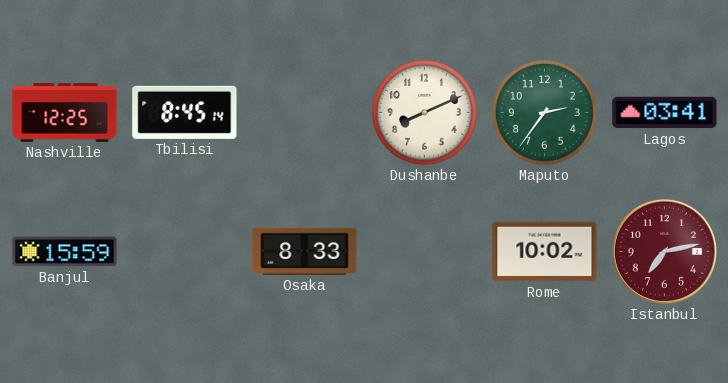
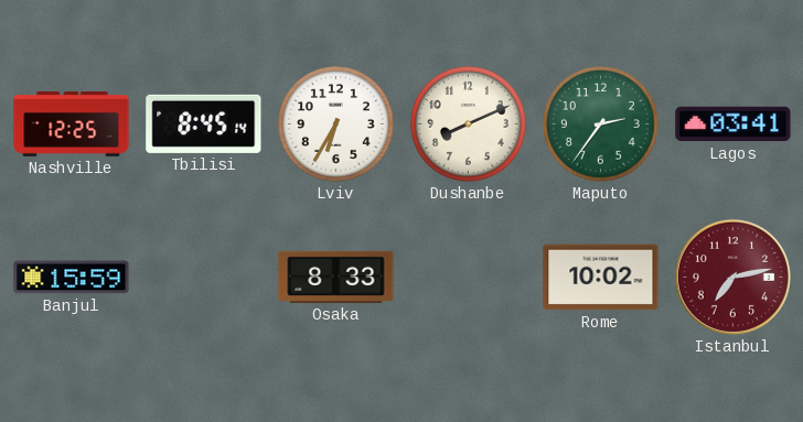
Lviv: none -> 6:35 (336, 125)
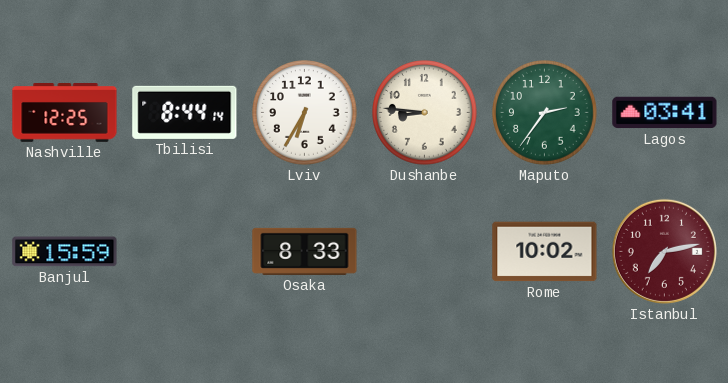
Tbilisi: 8:45 -> 8:44 (185, 112)
Dushanbe: 8:11 -> 8:46 (425, 113)
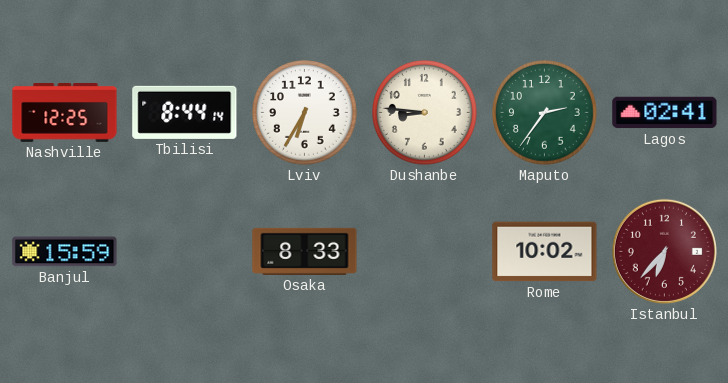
Lagos: 03:41 -> 02:41 (665, 113)
Istanbul: 7:13 -> 6:37 (664, 251)
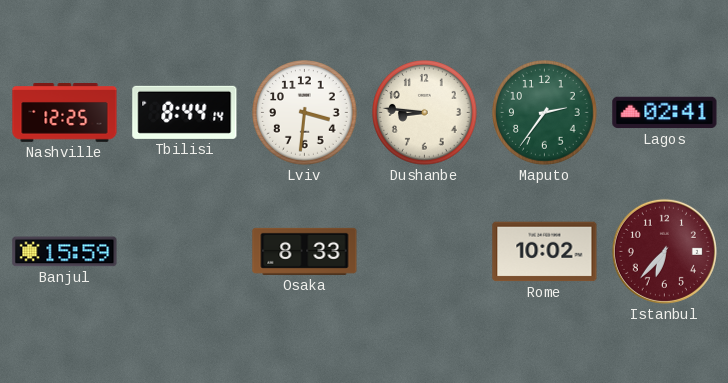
Lviv: 6:35 -> 3:31 (305, 113)
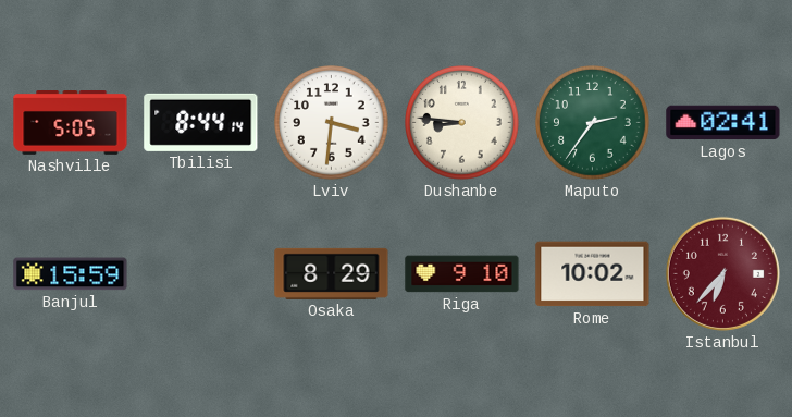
Nashville: 12:25 -> 5:05 (71, 123)
Osaka: 8:33 -> 8:29 (332, 273)
Riga: none -> 9:10 (462, 274)
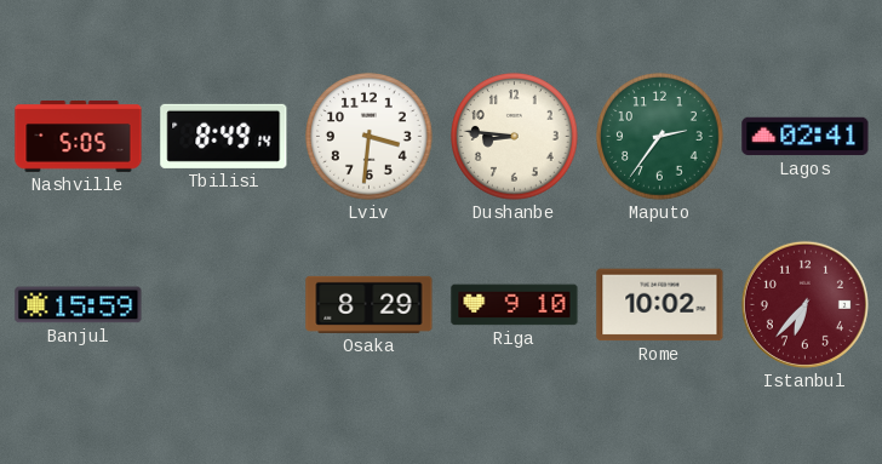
Tbilisi: 8:44 -> 8:49 (224, 136)
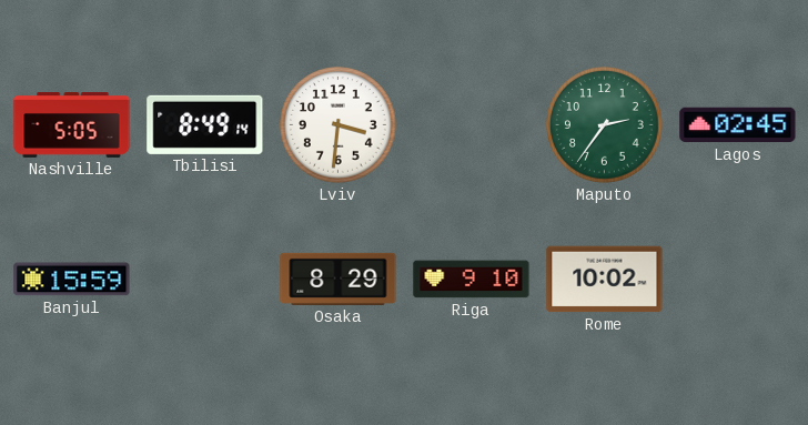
Dushanbe: 8:46 -> none (515, 137)
Lagos: 02:41 -> 02:45 (738, 125)
Istanbul: 6:37 -> none (804, 304)
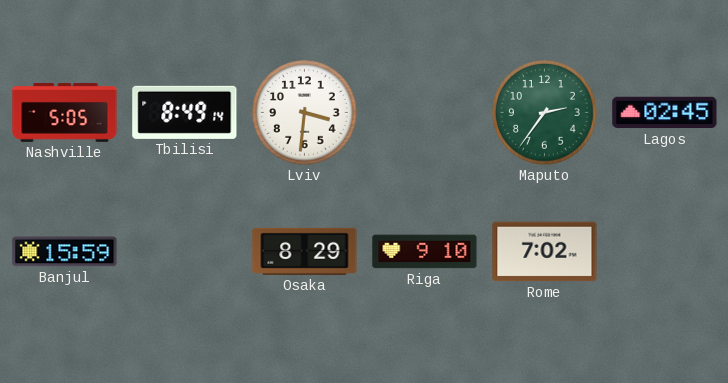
Rome: 10:02 -> 7:02 (545, 252)
